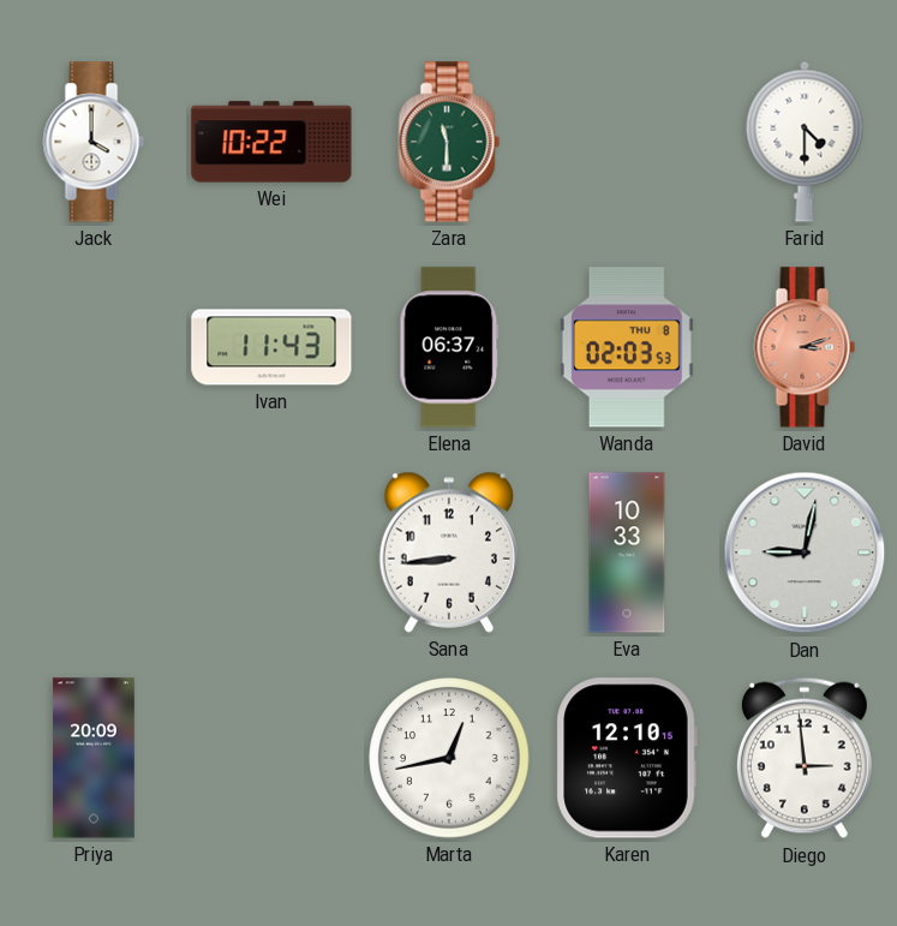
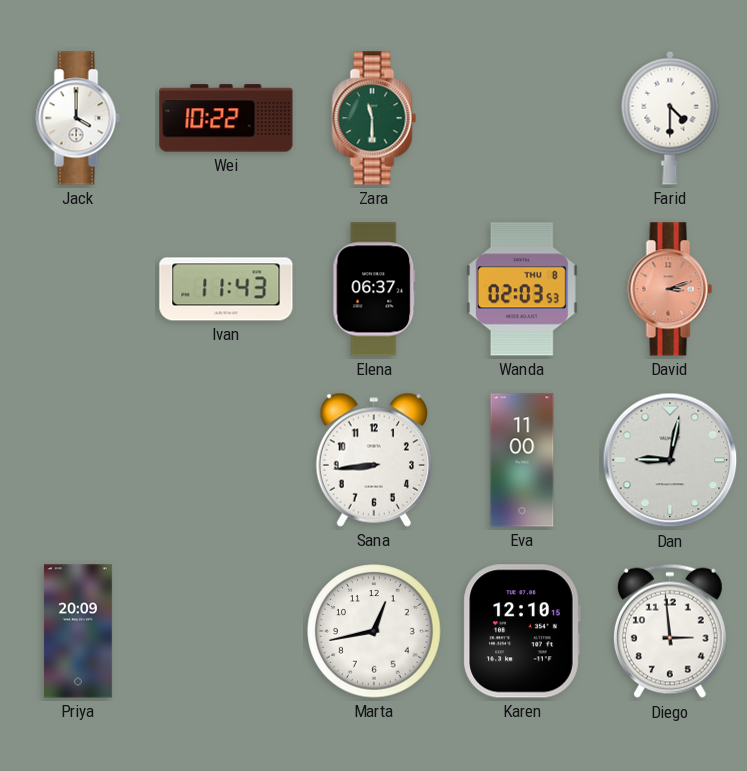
Eva: 10:33 -> 11:00 (522, 460)
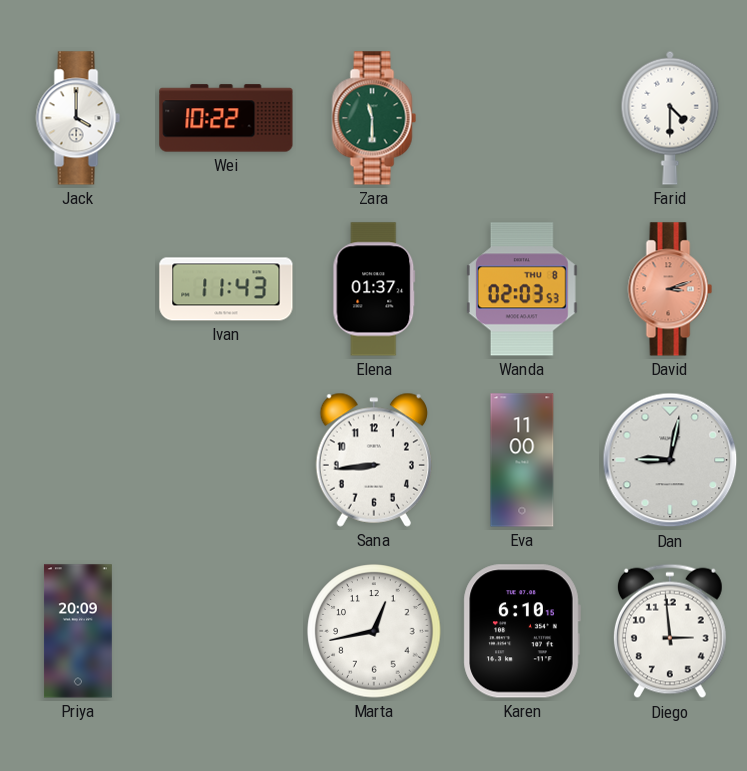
Elena: 06:37 -> 01:37 (374, 289)
Karen: 12:10 -> 6:10 (522, 631)
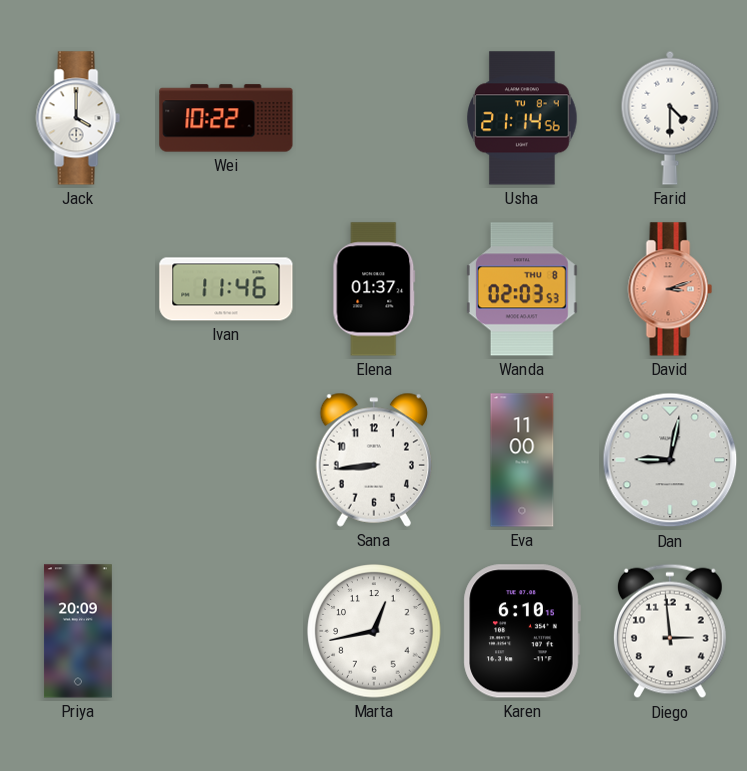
Zara: 11:30 -> none (374, 118)
Usha: none -> 21:14 (522, 118)
Ivan: 11:43 -> 11:46 (226, 289)
